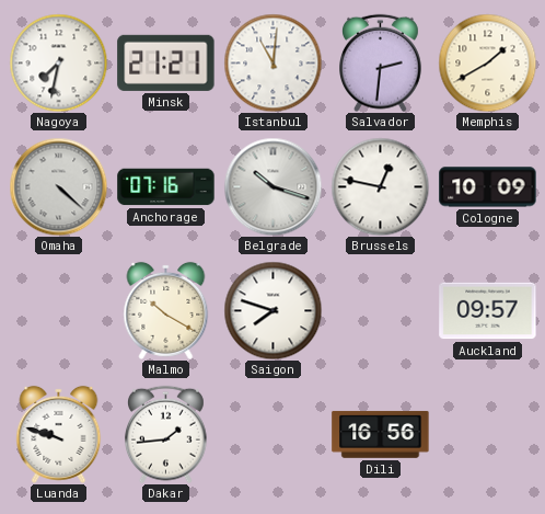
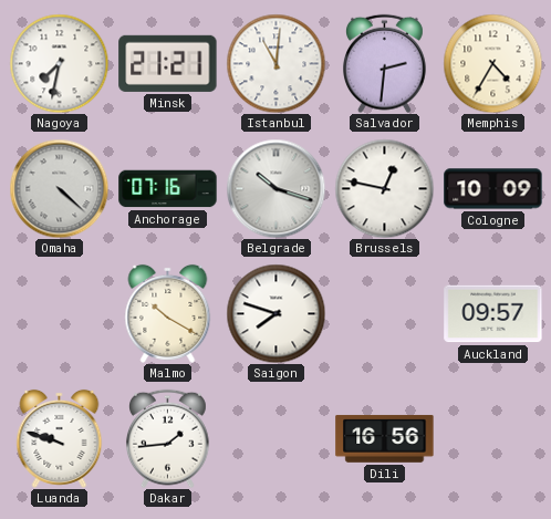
Memphis: 1:40 -> 4:35 (492, 63)
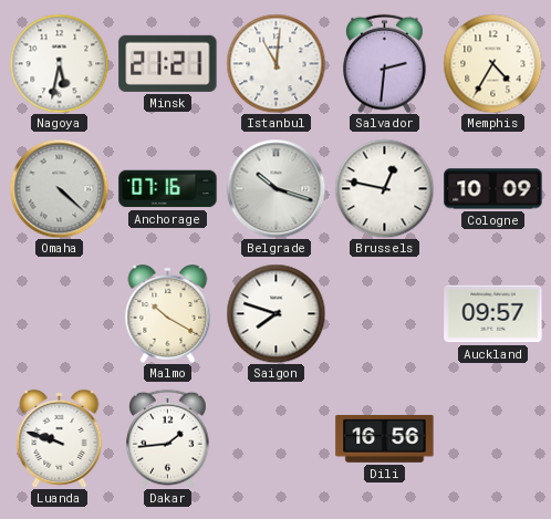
Nagoya: 7:32 -> 5:32 (59, 63)
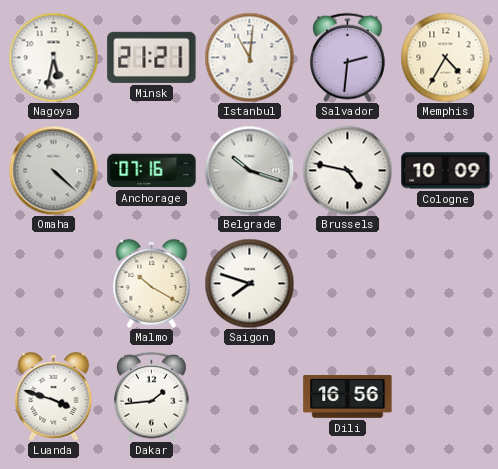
Brussels: 12:47 -> 4:47 (347, 170)
Auckland: 09:57 -> none (493, 314)
Luanda: 9:48 -> 3:48 (54, 396)
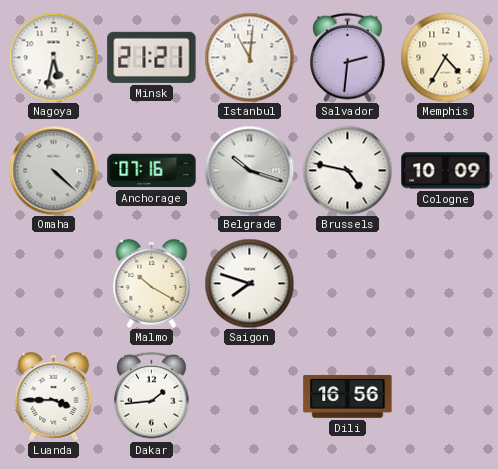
Luanda: 3:48 -> 3:45 (54, 396)
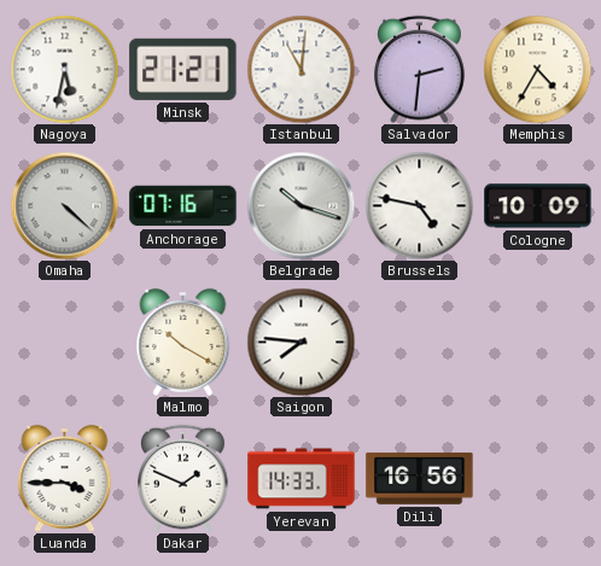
Saigon: 7:48 -> 7:46 (300, 342)
Dakar: 1:44 -> 1:49 (183, 478)
Yerevan: none -> 14:33 (302, 479)
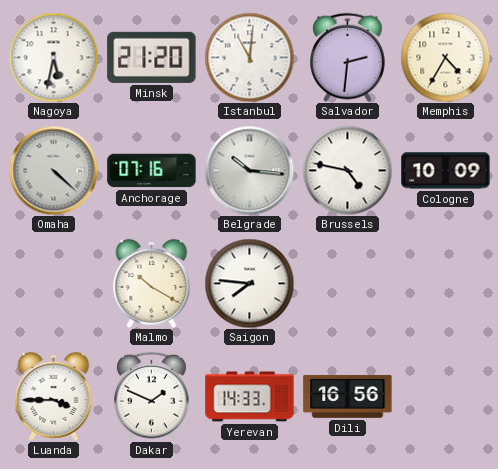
Minsk: 21:21 -> 21:20 (152, 57)
Belgrade: 10:18 -> 10:16 (249, 170)
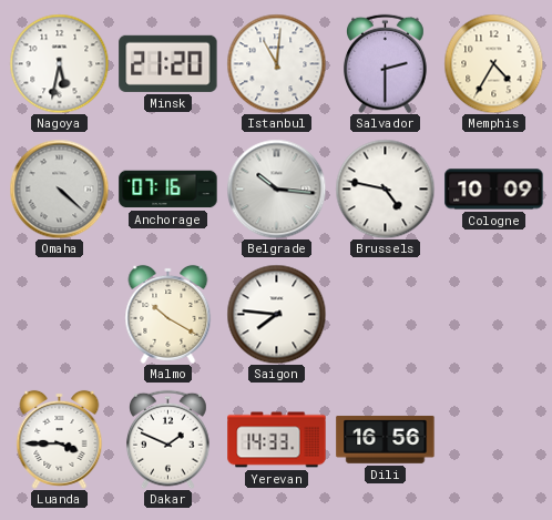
Salvador: 2:31 -> 2:30 (386, 63)
